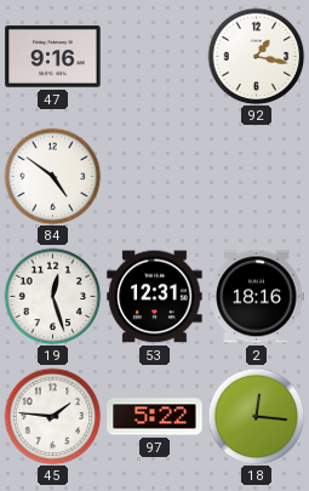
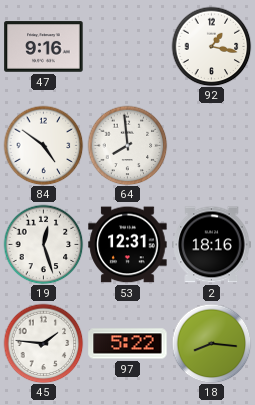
64: none -> 7:59 (127, 145)
18: 12:16 -> 8:16 (211, 343)
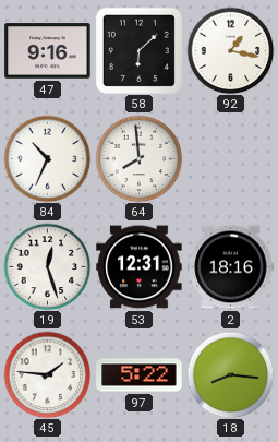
58: none -> 6:08 (138, 50)
84: 4:51 -> 10:34 (47, 158)
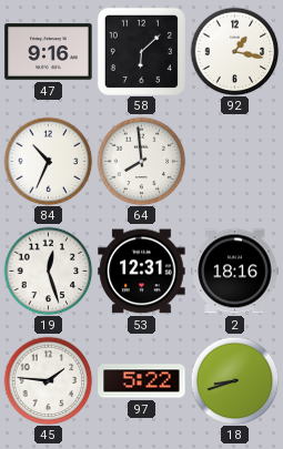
18: 8:16 -> 8:42 (234, 380)
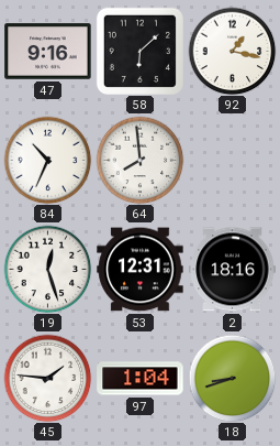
97: 5:22 -> 1:04 (141, 379)
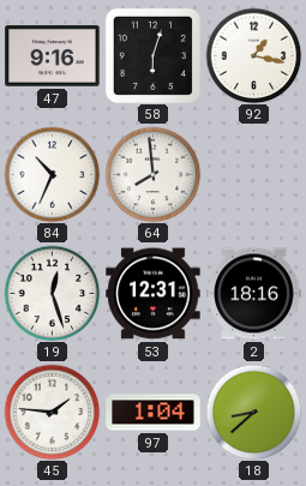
58: 6:08 -> 6:03 (152, 55)
18: 8:42 -> 8:38 (253, 412)
